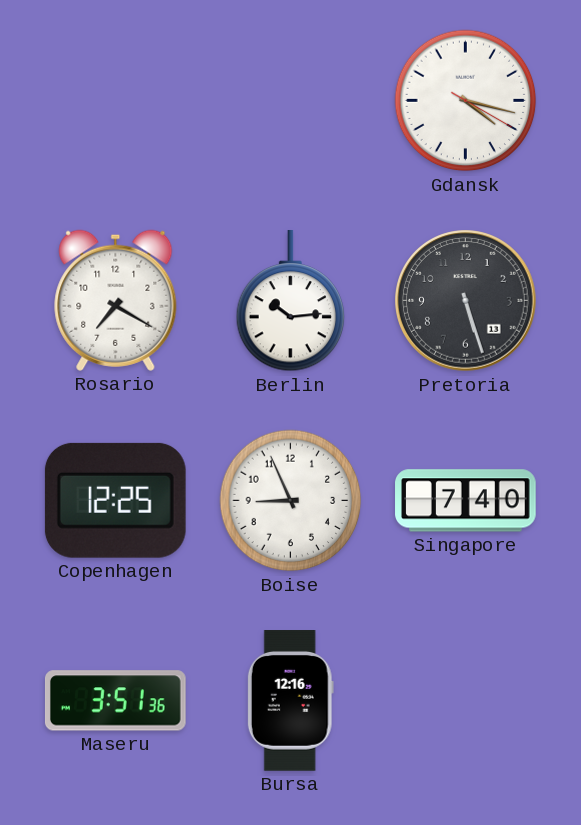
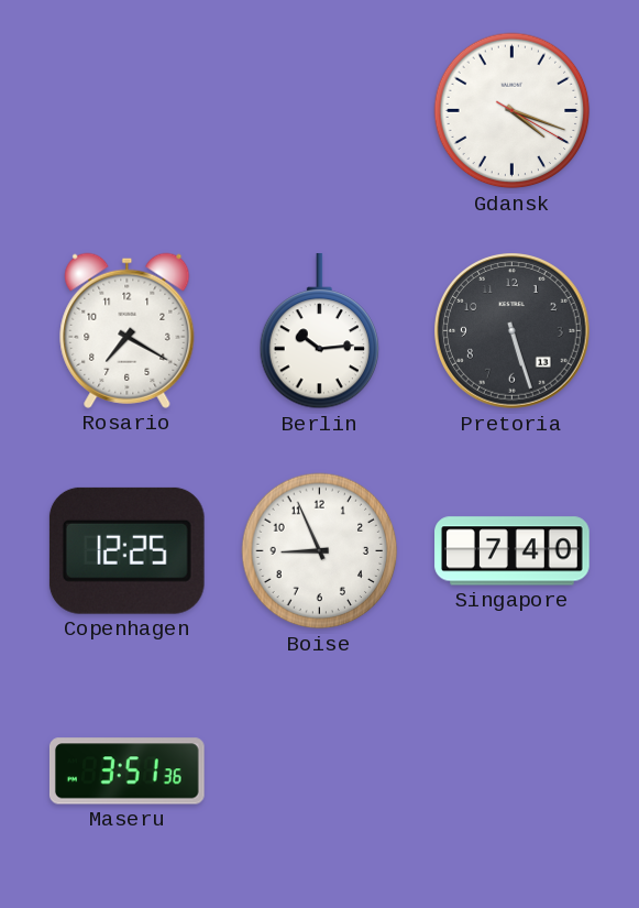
Gdansk: 4:17 -> 4:18 (513, 111)
Bursa: 12:16 -> none (290, 701)
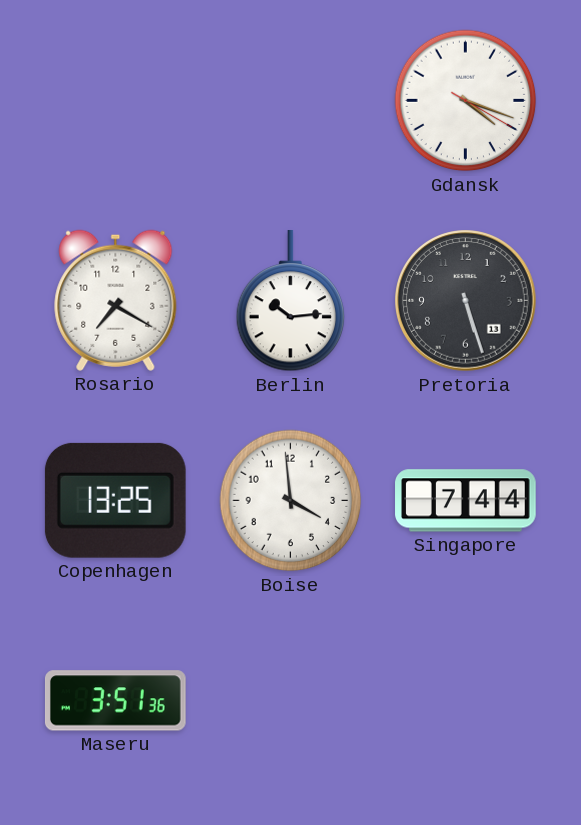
Copenhagen: 12:25 -> 13:25 (115, 500)
Boise: 8:56 -> 3:59 (291, 501)
Singapore: 7:40 -> 7:44 (466, 501)
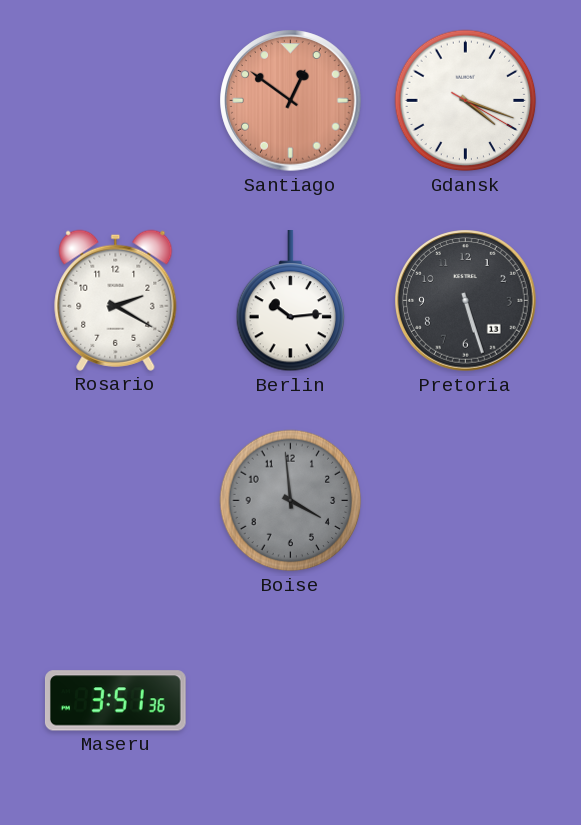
Santiago: none -> 12:51 (291, 101)
Rosario: 7:20 -> 2:20 (116, 300)
Copenhagen: 13:25 -> none (115, 500)
Boise dial: white -> grey (291, 501)
Singapore: 7:44 -> none (466, 501)
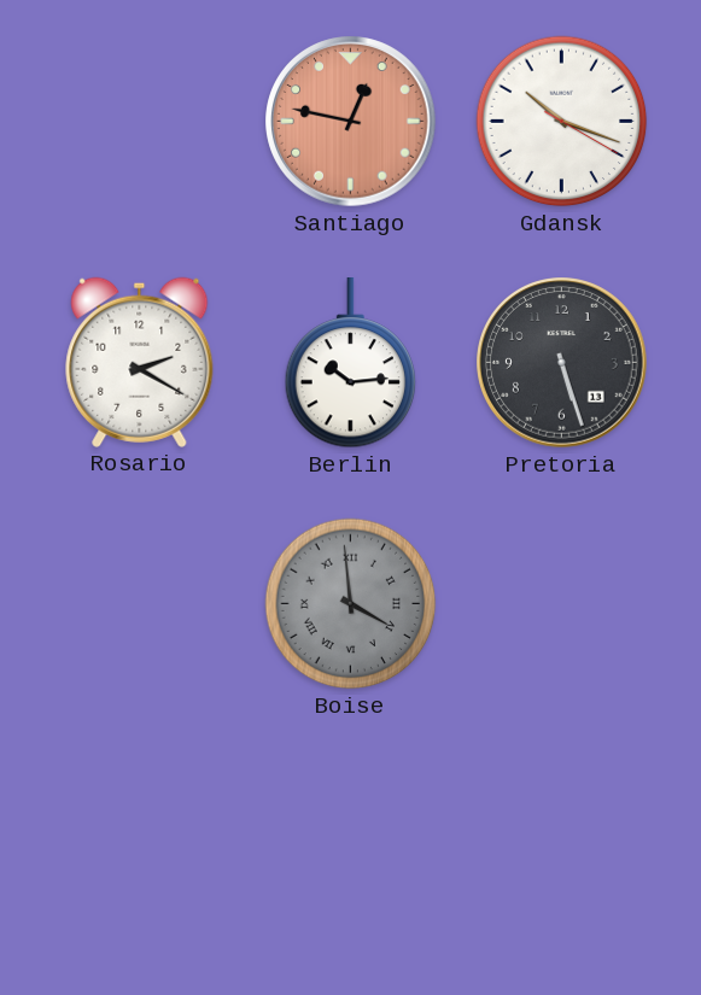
Santiago: 12:51 -> 12:47 (351, 122)
Gdansk: 4:18 -> 10:18 (562, 122)
Boise numerals: Arabic -> Roman (351, 604)
Maseru: 3:51 -> none (115, 701)
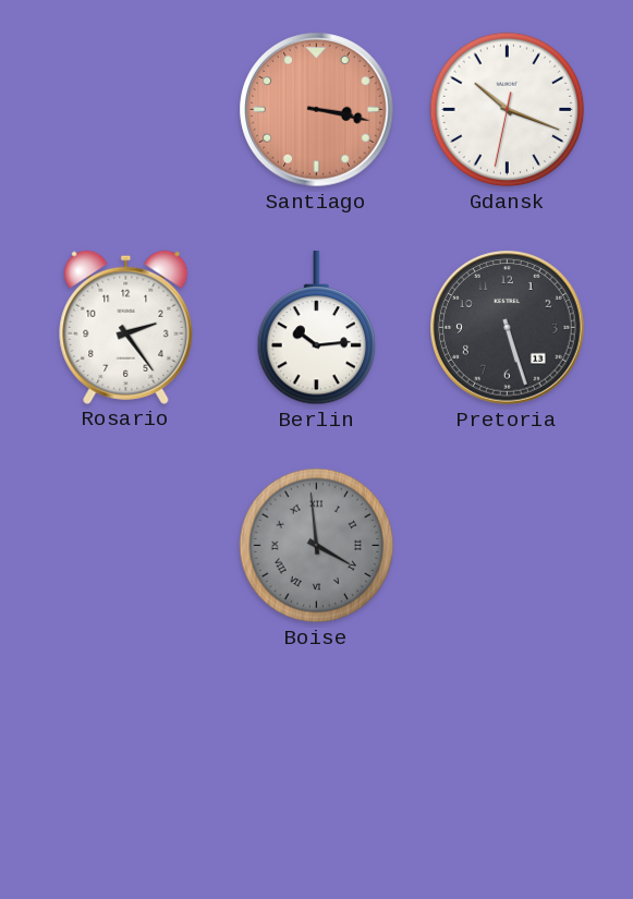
Santiago: 12:47 -> 3:17 (317, 110)
Gdansk: 10:18:20 -> 10:18:32 (508, 110)
Rosario: 2:20 -> 2:24 (126, 327)
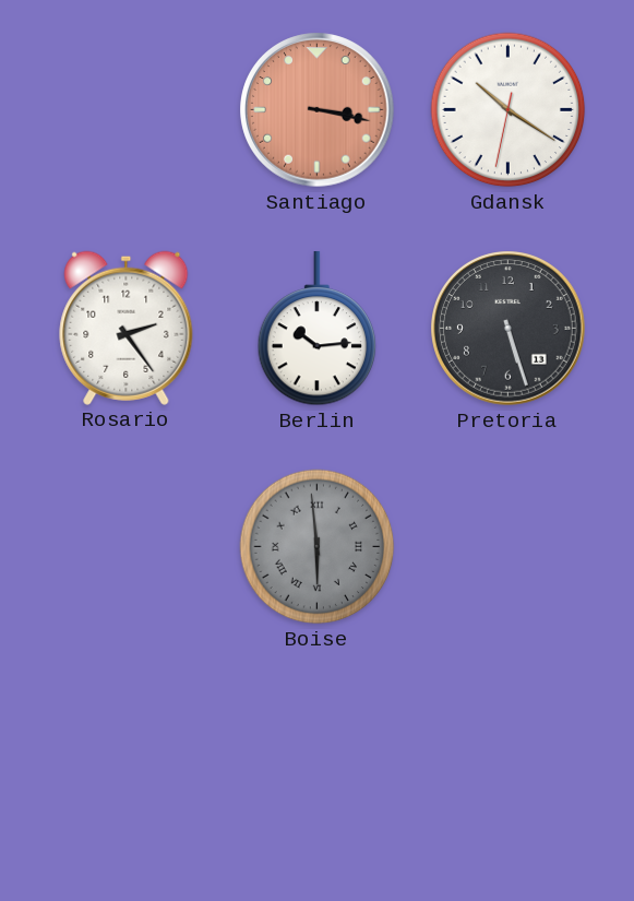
Gdansk: 10:18 -> 10:20 (509, 110)
Boise: 3:59 -> 5:59 (318, 547)
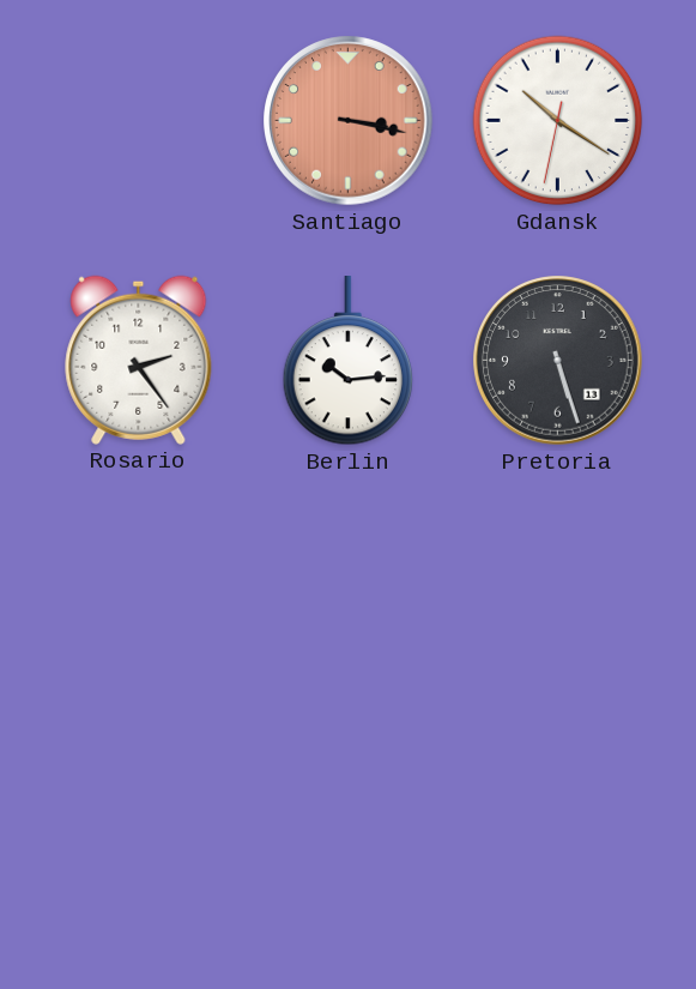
Boise: 5:59 -> none (318, 547)
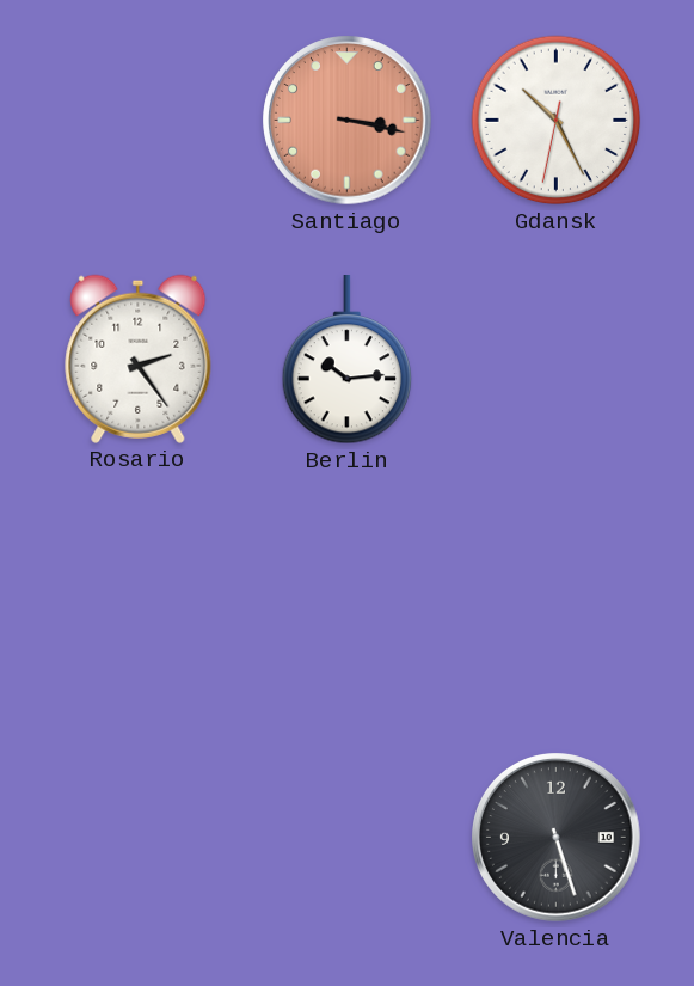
Gdansk: 10:20 -> 10:25 (557, 121)
Pretoria: 5:27 -> none (558, 361)
Valencia: none -> 5:27 (557, 838)
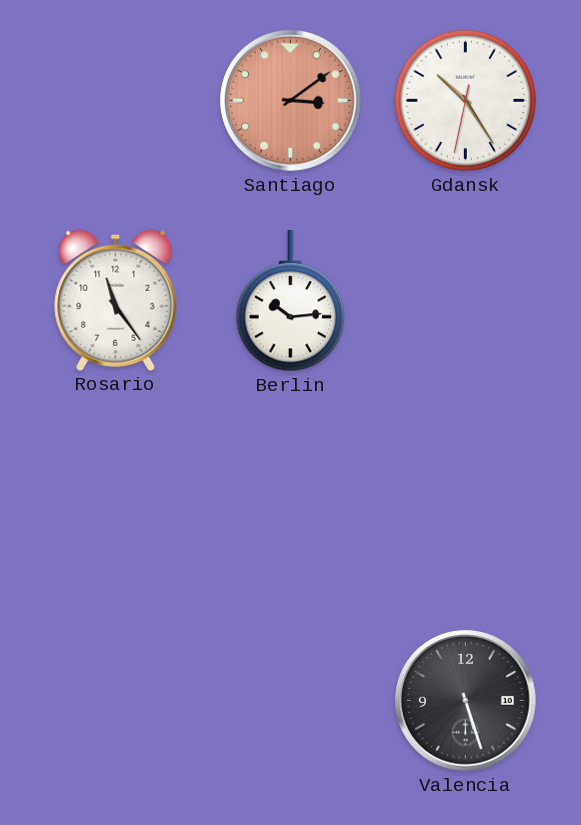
Santiago: 3:17 -> 3:09 (291, 101)
Gdansk: 10:25 -> 10:24 (466, 101)
Rosario: 2:24 -> 11:24 (116, 300)
